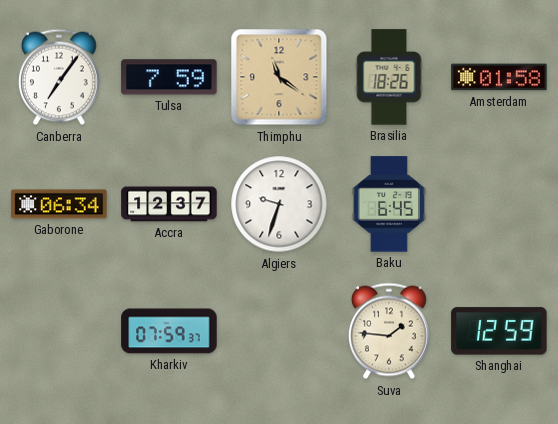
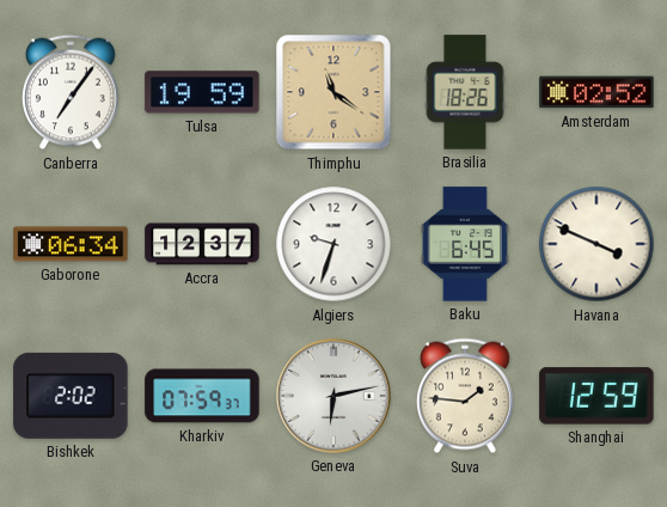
Tulsa: 7:59 -> 19:59 (202, 92)
Amsterdam: 01:58 -> 02:52 (596, 92)
Havana: none -> 3:49 (596, 244)
Bishkek: none -> 2:02 (71, 396)
Geneva: none -> 6:13 (333, 396)
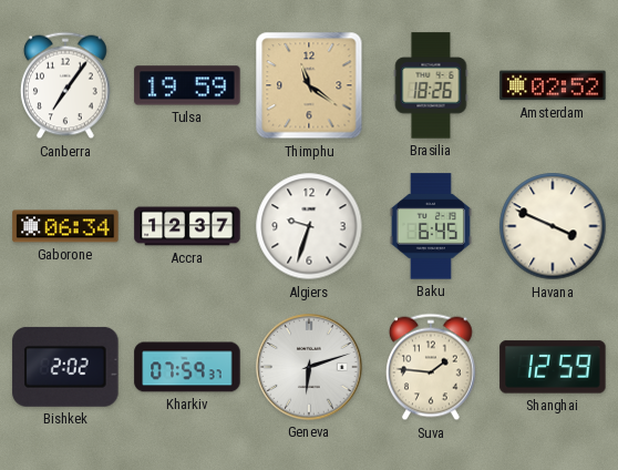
Geneva: 6:13 -> 6:12 (309, 367)
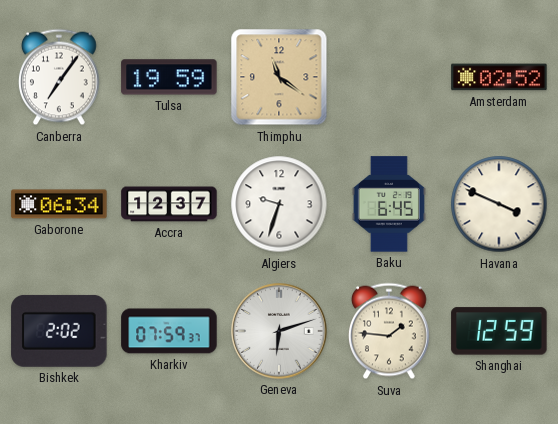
Brasilia: 18:26 -> none (431, 85)
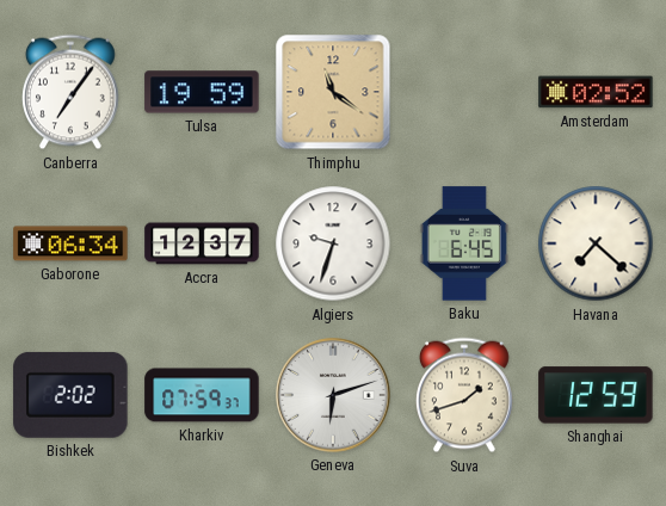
Havana: 3:49 -> 7:22 (596, 243)
Suva: 1:46 -> 1:42 (465, 395)
